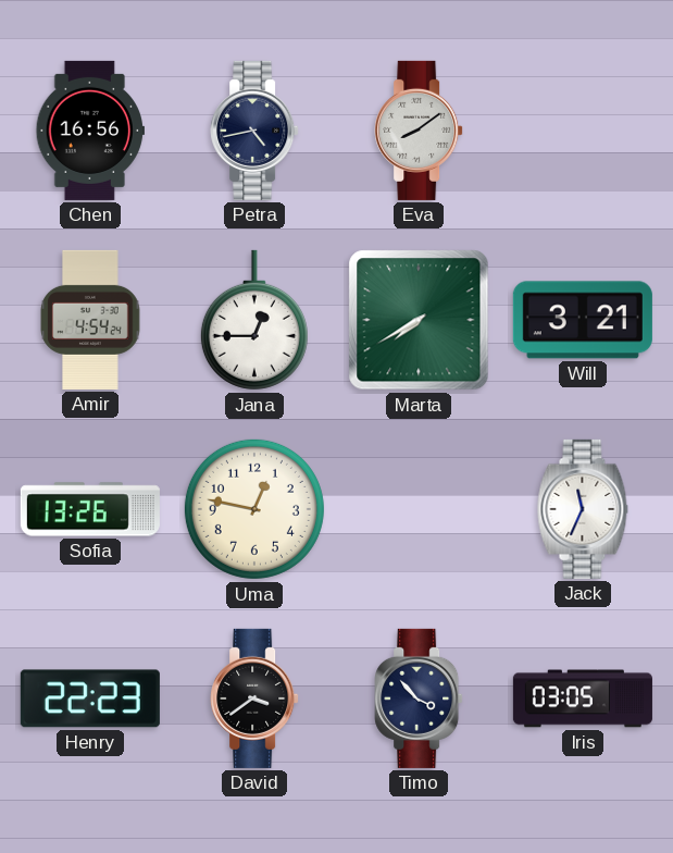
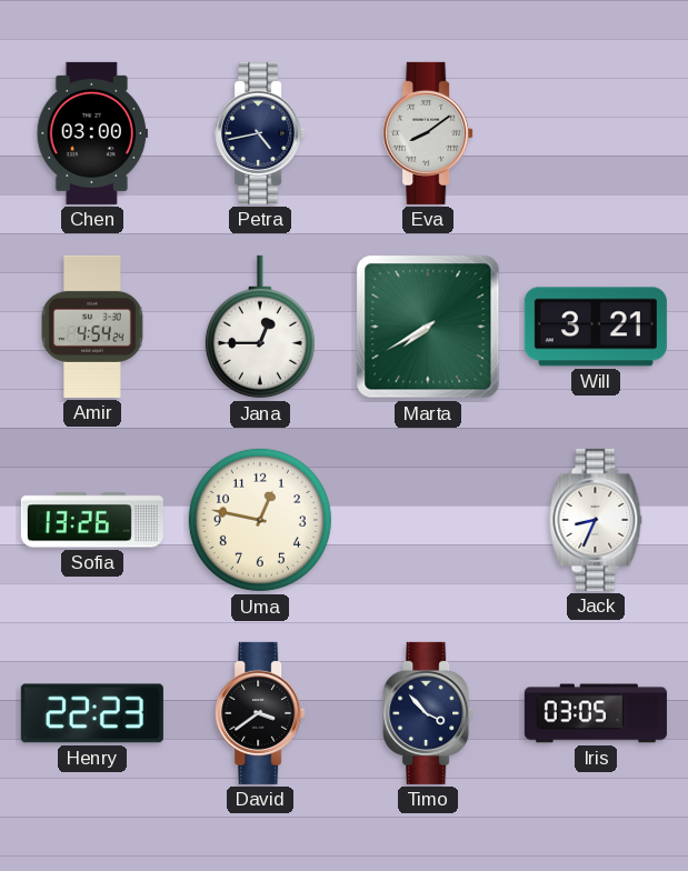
Chen: 16:56 -> 03:00 (92, 133)
Jack: 11:34 -> 8:34 (596, 520)
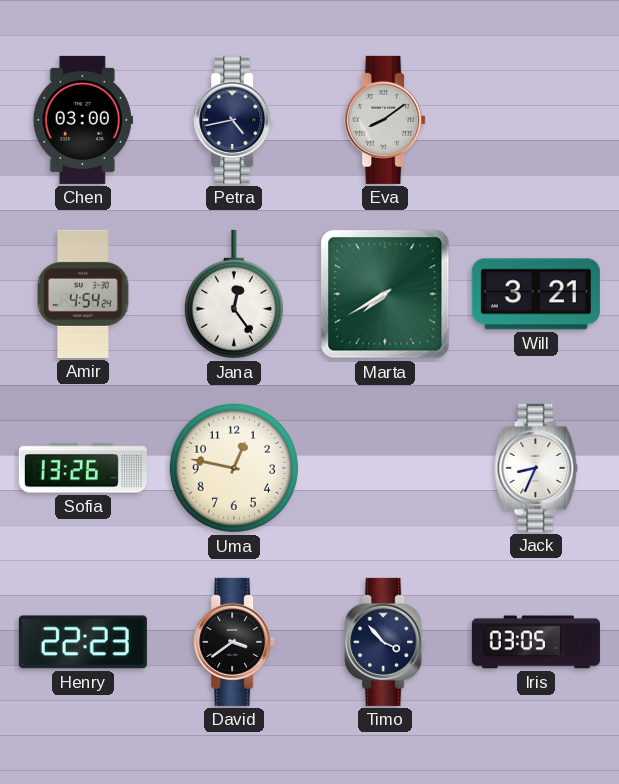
Jana: 12:45 -> 12:24 (234, 294)
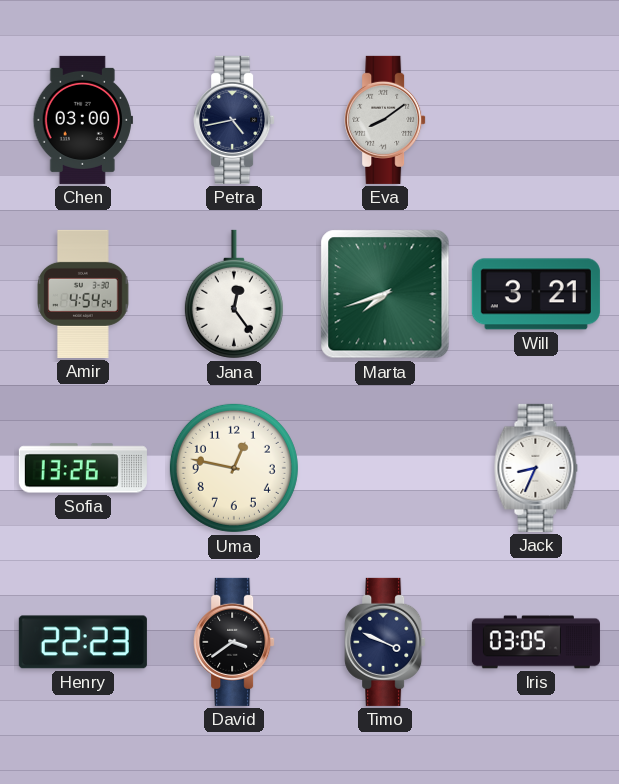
Marta: 7:40 -> 7:42 (385, 294)
Timo: 3:53 -> 3:49 (385, 642)
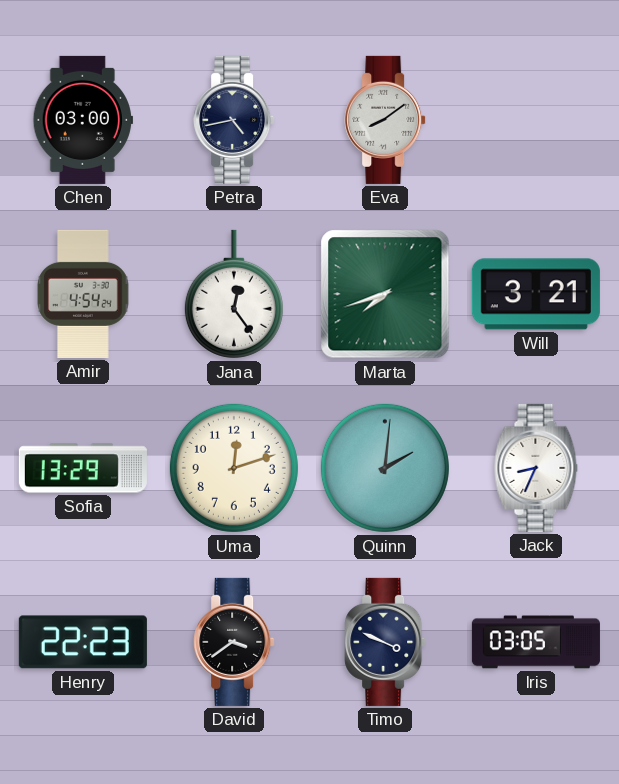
Sofia: 13:26 -> 13:29 (83, 468)
Uma: 12:47 -> 12:12 (234, 468)
Quinn: none -> 2:01 (385, 468)
